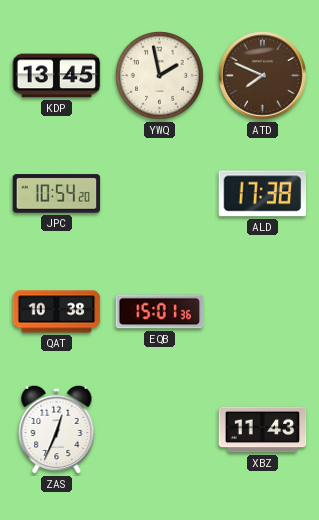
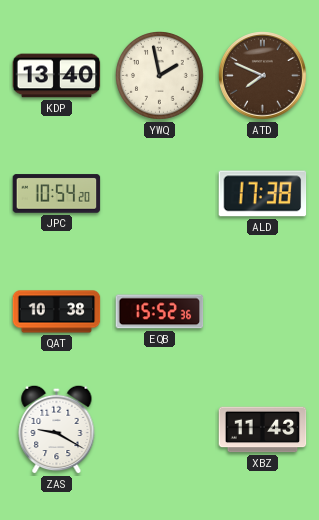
KDP: 13:45 -> 13:40 (57, 76)
EQB: 15:01 -> 15:52 (160, 312)
ZAS: 12:34 -> 9:20 (57, 429)
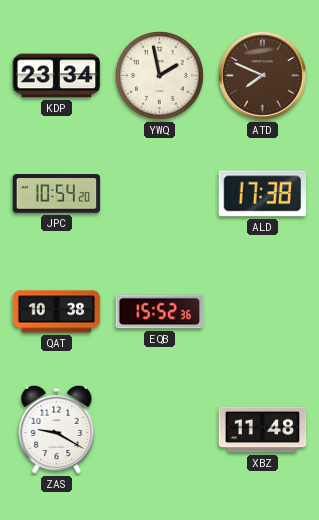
KDP: 13:40 -> 23:34 (57, 76)
XBZ: 11:43 -> 11:48 (263, 430)
